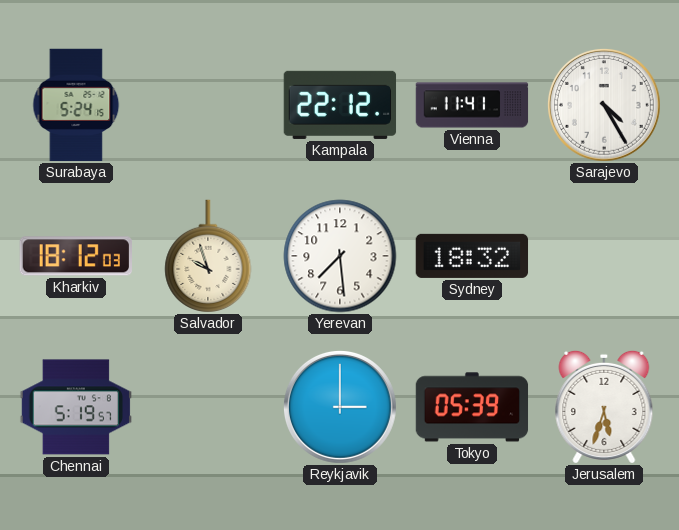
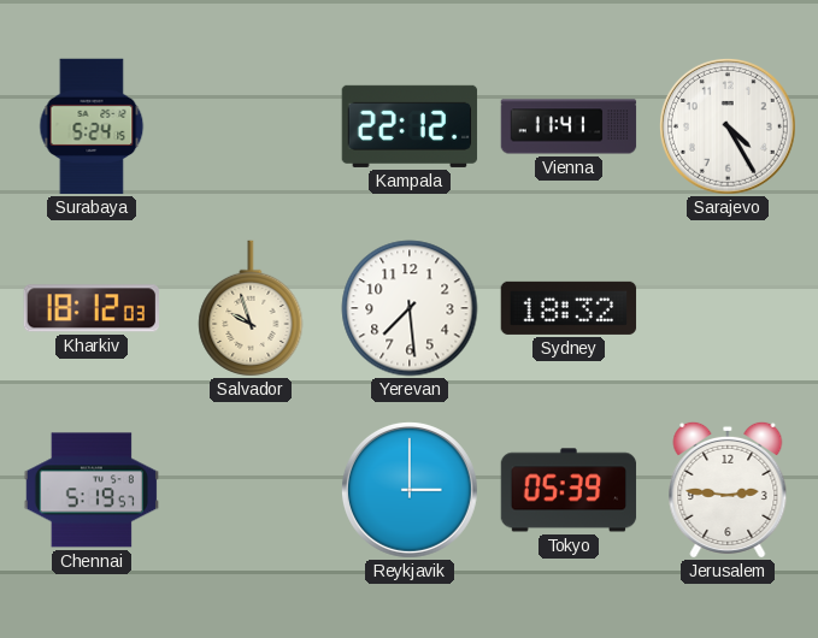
Jerusalem: 5:33 -> 2:46 (728, 490)
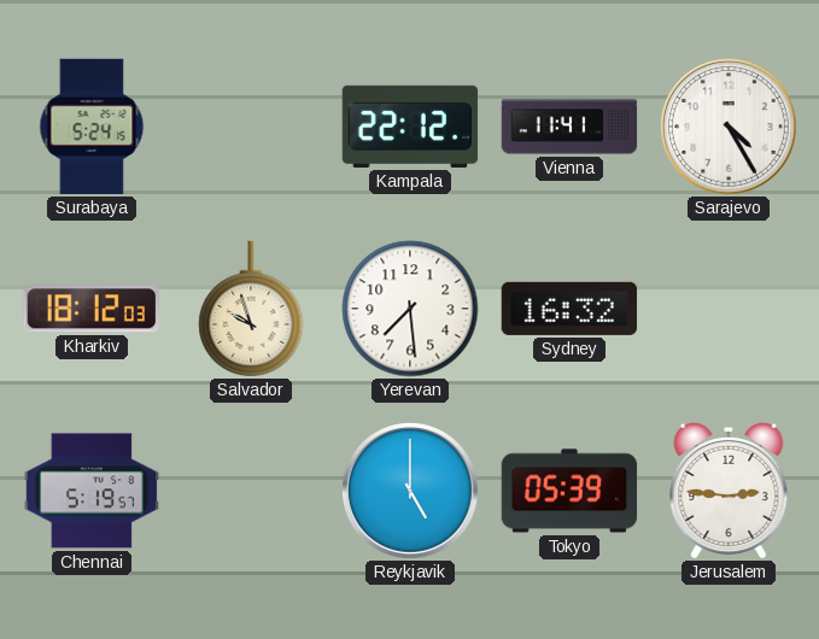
Sydney: 18:32 -> 16:32 (569, 309)
Reykjavik: 3:00 -> 5:00 (410, 491)
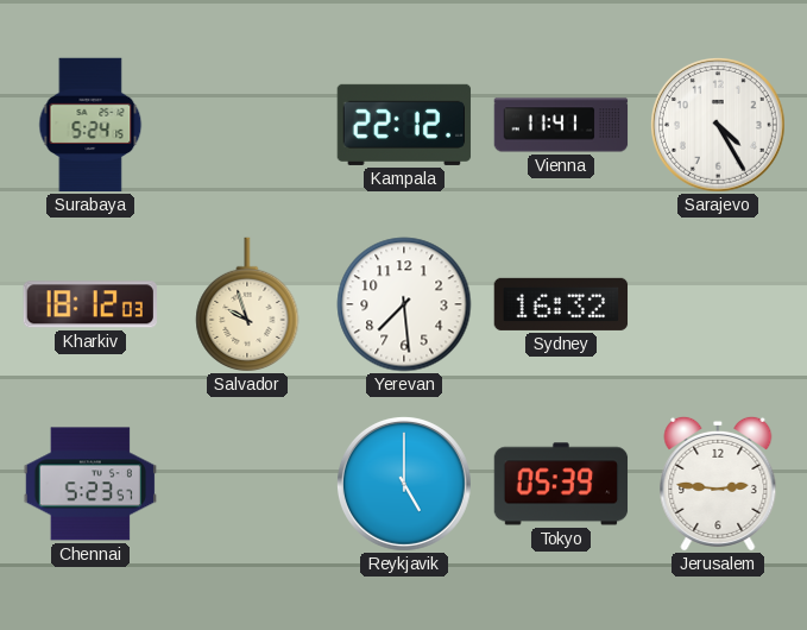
Chennai: 5:19 -> 5:23 (89, 484)
